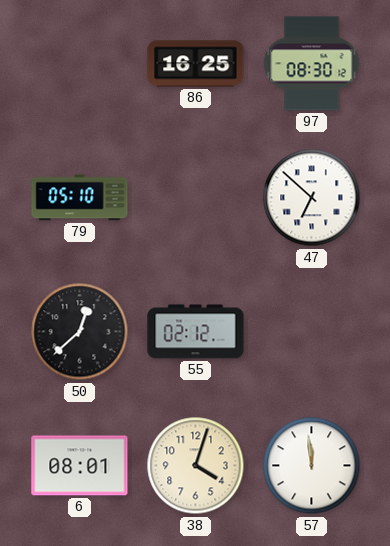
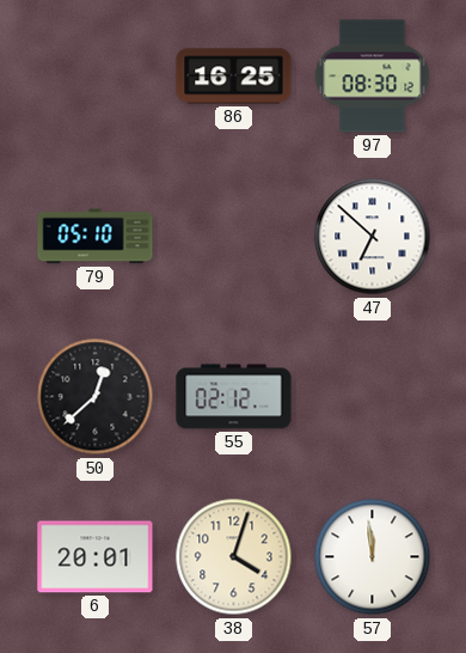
6: 08:01 -> 20:01 (96, 557)
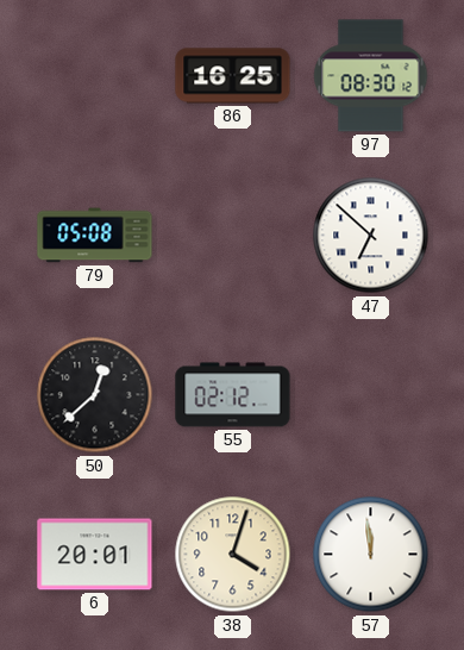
79: 05:10 -> 05:08 (95, 236)
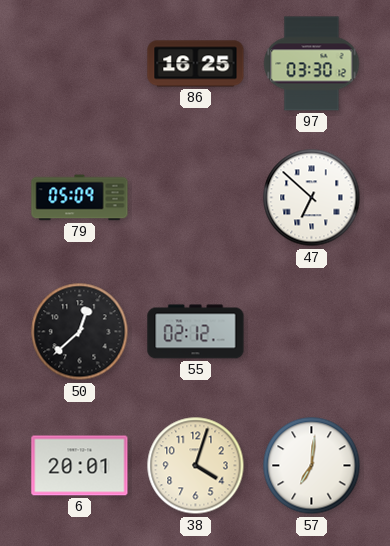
97: 08:30 -> 03:30 (312, 64)
79: 05:08 -> 05:09 (80, 198)
57: 11:59 -> 7:01 (312, 466)
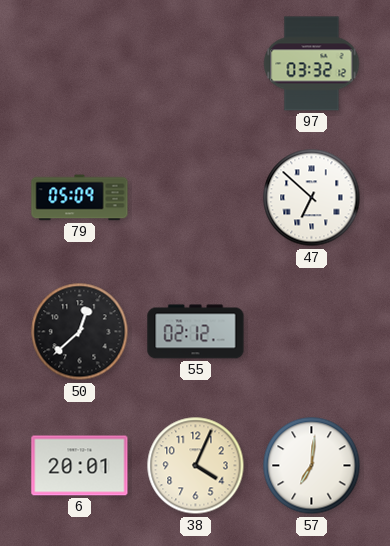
86: 16:25 -> none (196, 64)
97: 03:30 -> 03:32 (312, 64)
38: 4:03 -> 4:04 (196, 466)
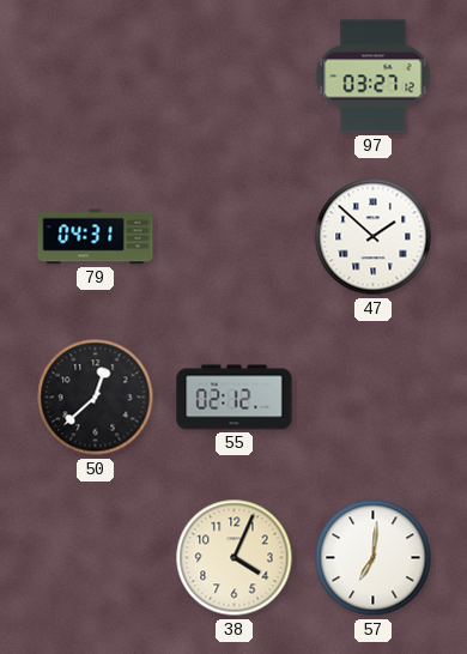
97: 03:32 -> 03:27 (374, 77)
79: 05:09 -> 04:31 (96, 237)
47: 6:52 -> 1:52 (374, 237)
6: 20:01 -> none (80, 466)
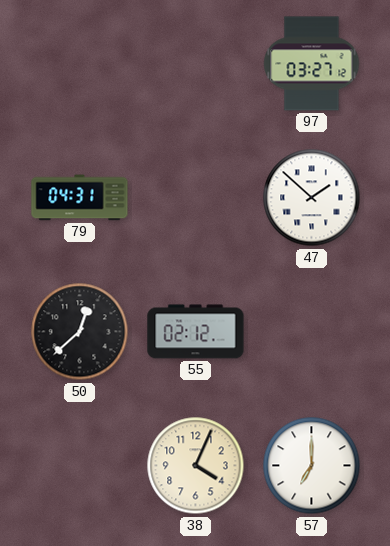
57: 7:01 -> 7:00 (312, 466)
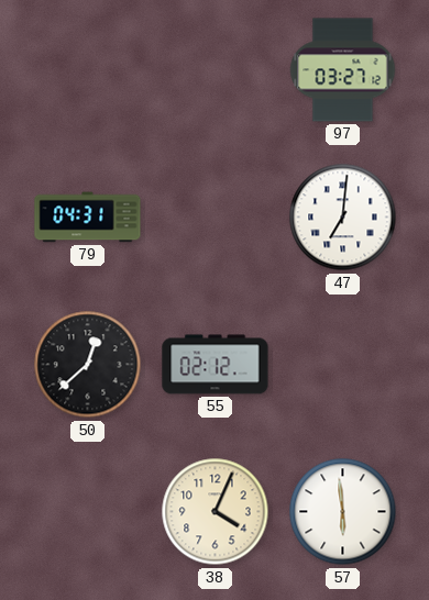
47: 1:52 -> 7:01 (343, 218)
57: 7:00 -> 5:59 (343, 512)
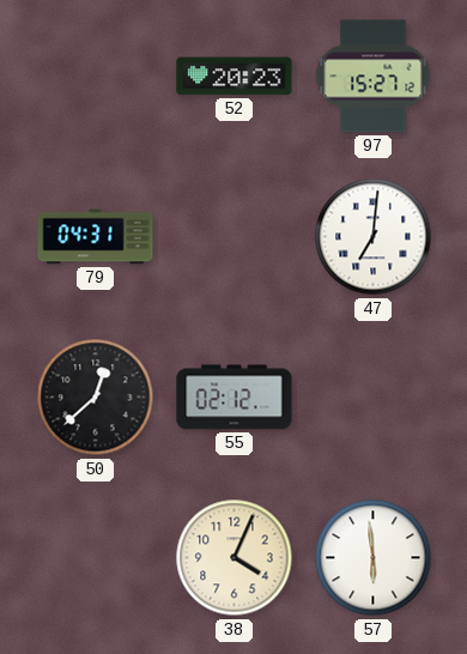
52: none -> 20:23 (235, 77)
97: 03:27 -> 15:27 (374, 77)
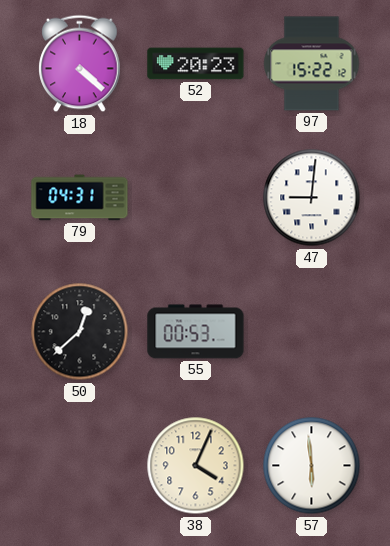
18: none -> 4:22 (80, 64)
97: 15:27 -> 15:22 (312, 64)
47: 7:01 -> 9:01 (312, 198)
55: 02:12 -> 00:53 (196, 332)
